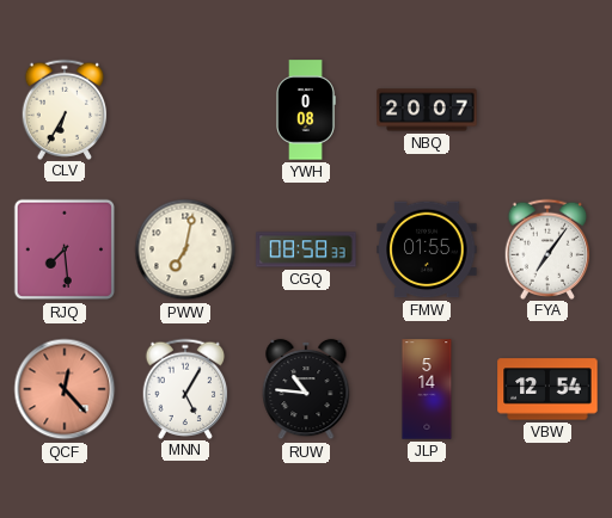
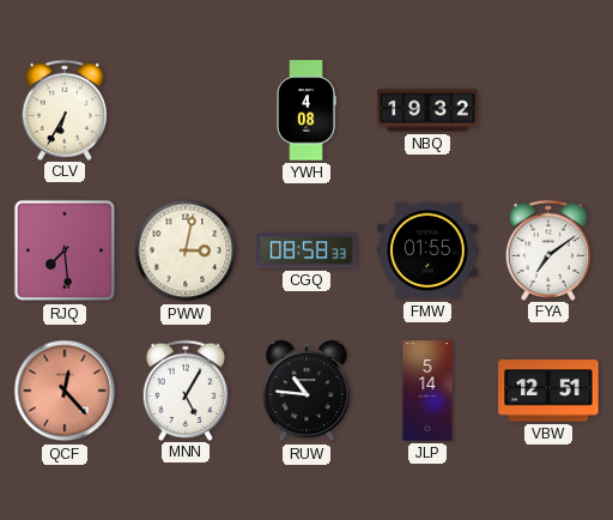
YWH: 0:08 -> 4:08 (306, 110)
NBQ: 20:07 -> 19:32 (427, 110)
PWW: 7:02 -> 3:02 (186, 250)
FYA: 7:06 -> 7:09 (548, 249)
VBW: 12:54 -> 12:51 (548, 391)
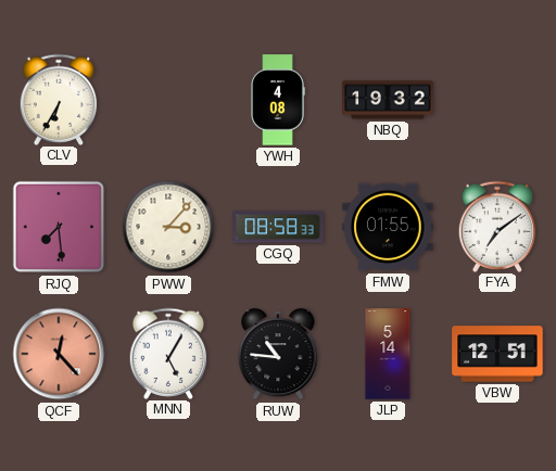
PWW: 3:02 -> 3:07 (168, 227)
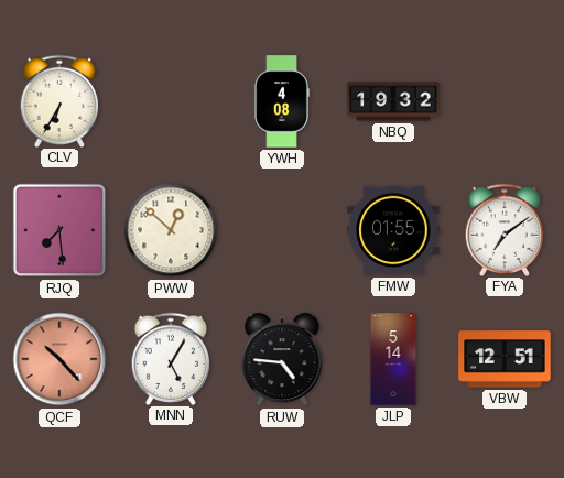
PWW: 3:07 -> 12:52 (171, 230)
CGQ: 08:58 -> none (278, 227)
QCF: 12:23 -> 10:23 (59, 359)
RUW: 10:46 -> 4:46 (282, 359)
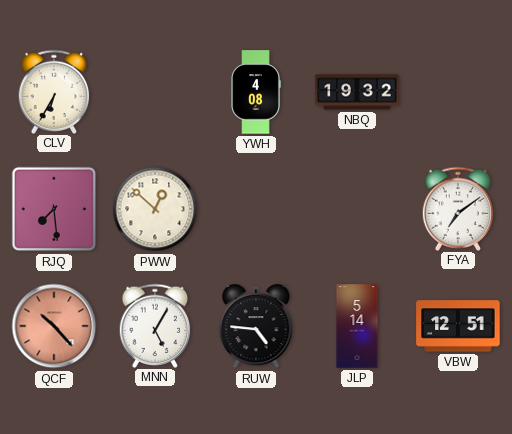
FMW: 01:55 -> none (393, 230)
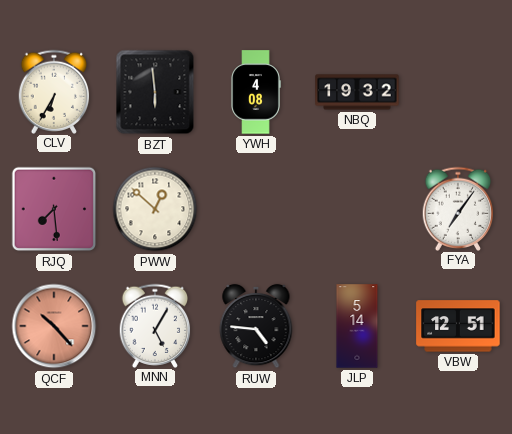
BZT: none -> 5:59 (155, 92)
FYA: 7:09 -> 7:06 (458, 208)
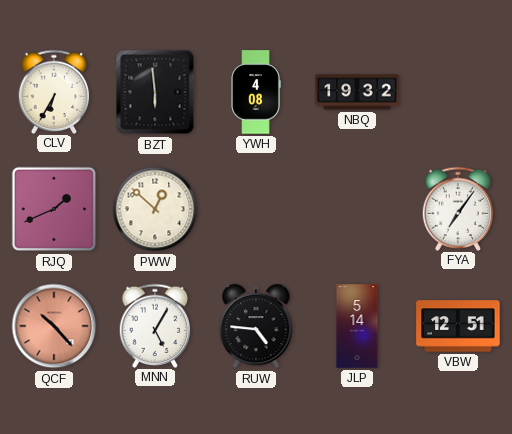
RJQ: 7:29 -> 1:41 (54, 209)
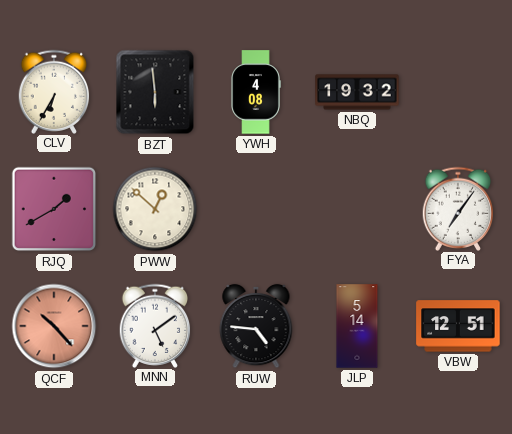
RJQ: 1:41 -> 1:40 (54, 209)
MNN: 5:05 -> 5:09 (155, 325)
